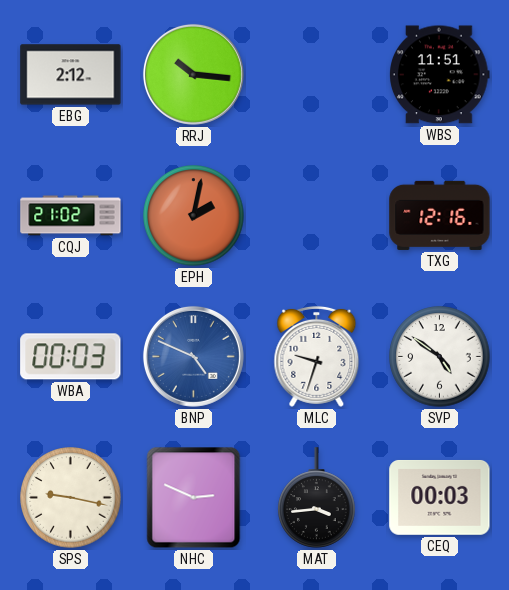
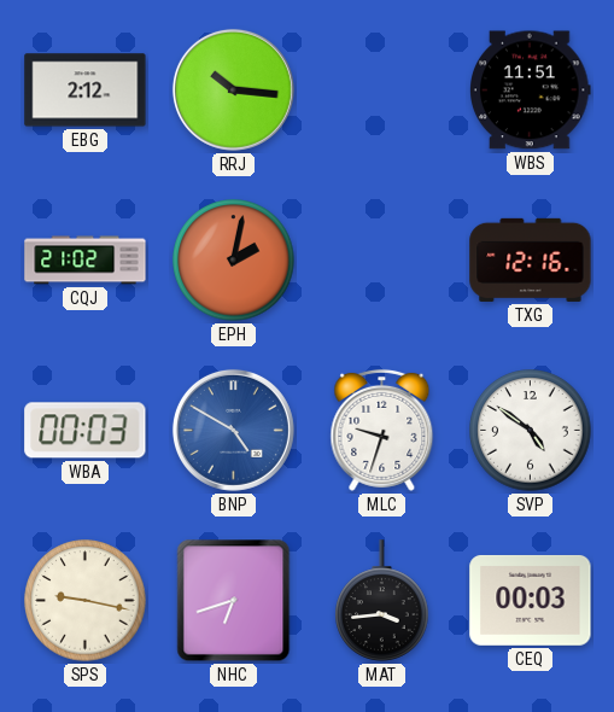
BNP: 4:49 -> 4:50 (233, 430)
NHC: 2:49 -> 6:42 (234, 601)
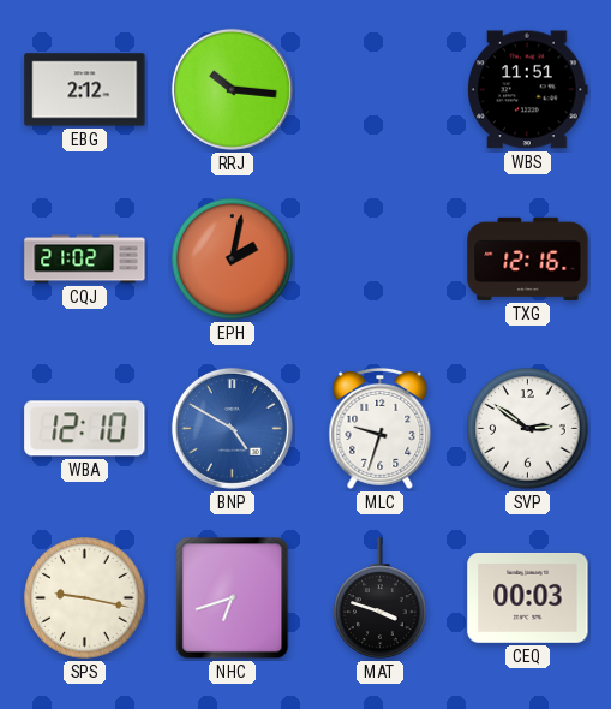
WBA: 00:03 -> 12:10 (85, 429)
SVP: 4:51 -> 2:51 (528, 429)
MAT: 3:44 -> 3:48 (381, 598)
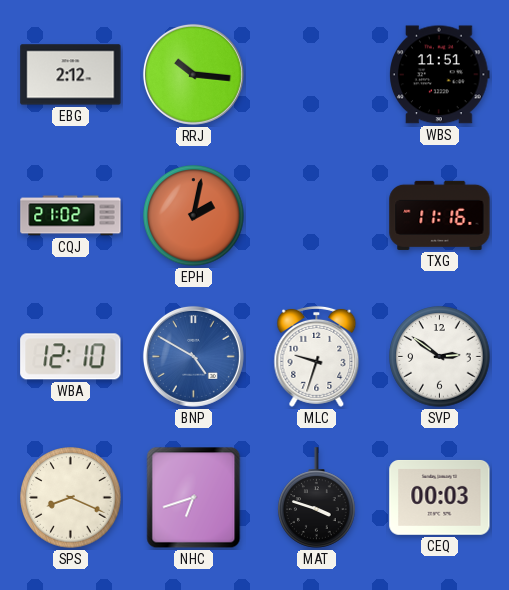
TXG: 12:16 -> 11:16 (440, 215)
SPS: 9:17 -> 8:19 (71, 498)
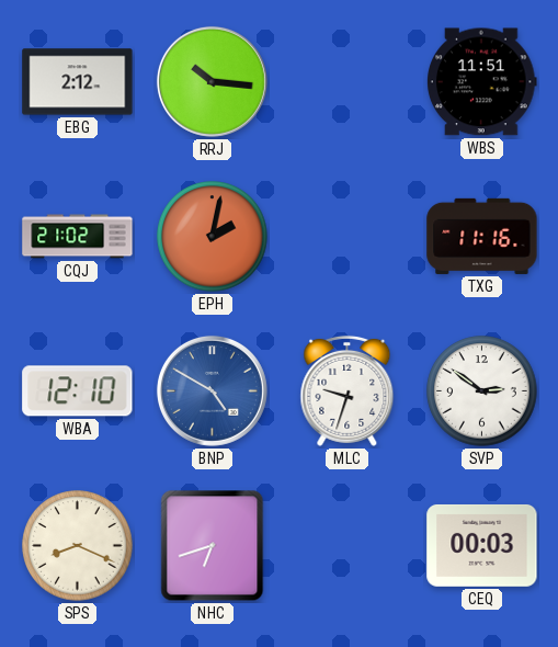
MAT: 3:48 -> none (317, 498)
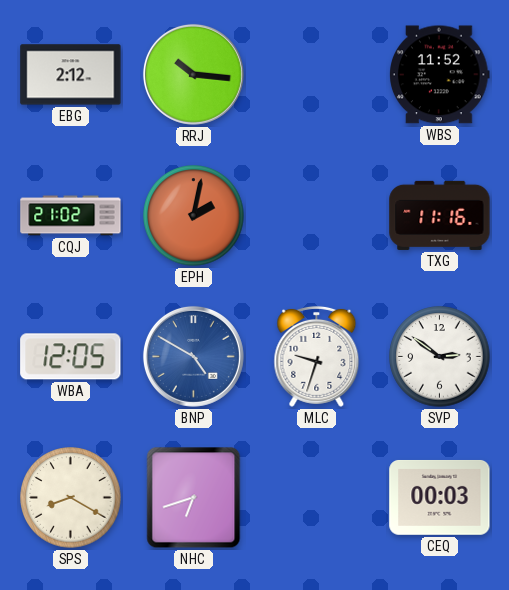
WBS: 11:51 -> 11:52 (440, 75)
WBA: 12:10 -> 12:05 (71, 357)
SPS: 8:19 -> 8:20 (71, 498)
